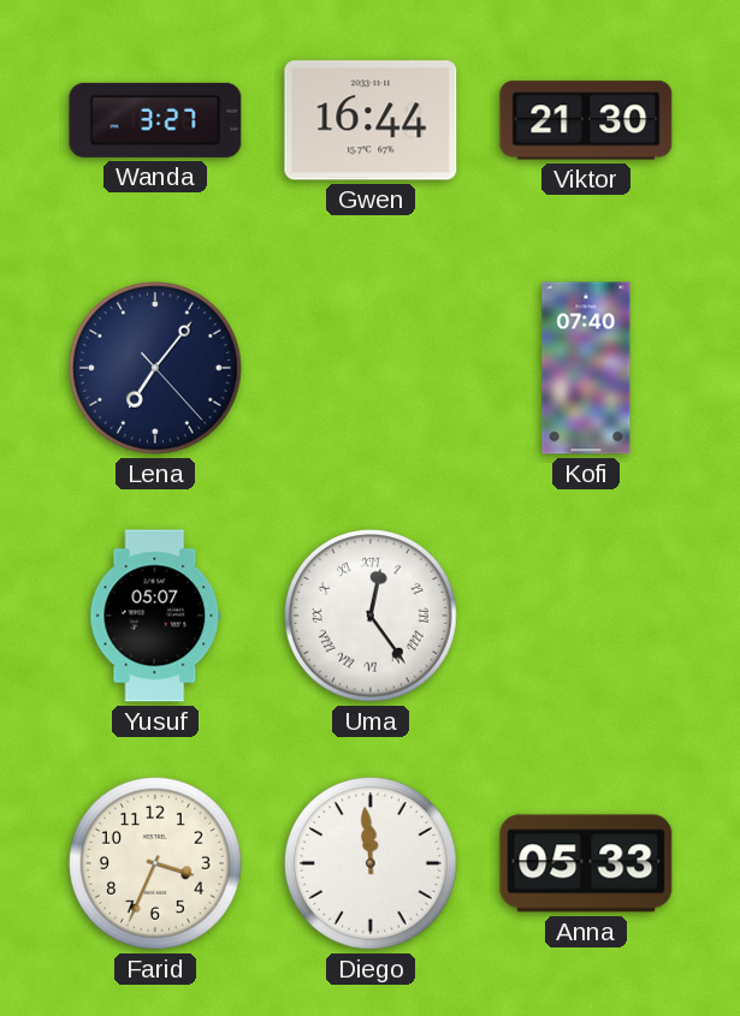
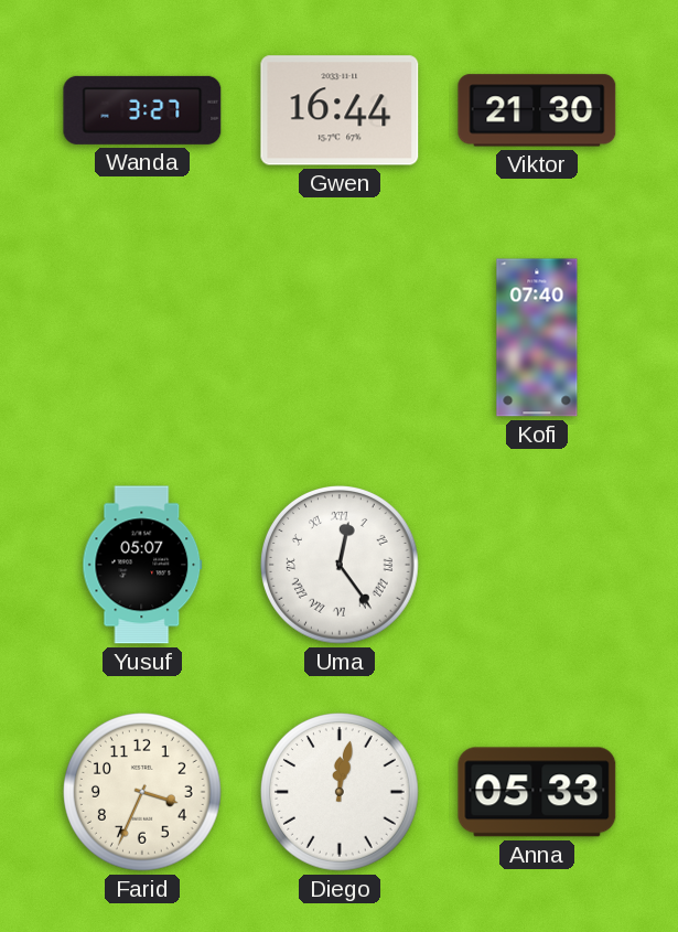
Lena: 7:06 -> none (156, 369)
Diego: 11:59 -> 12:02 (341, 793)
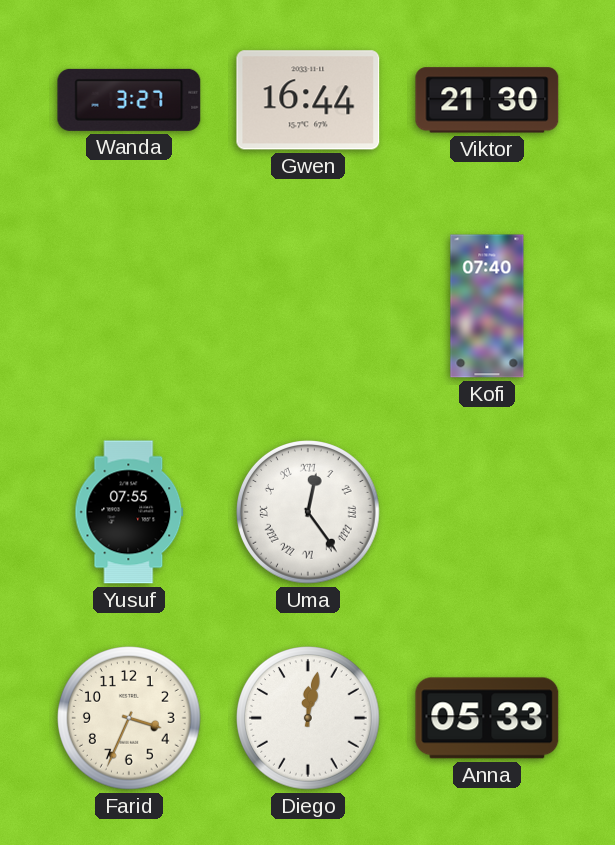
Yusuf: 05:07 -> 07:55 (129, 512)
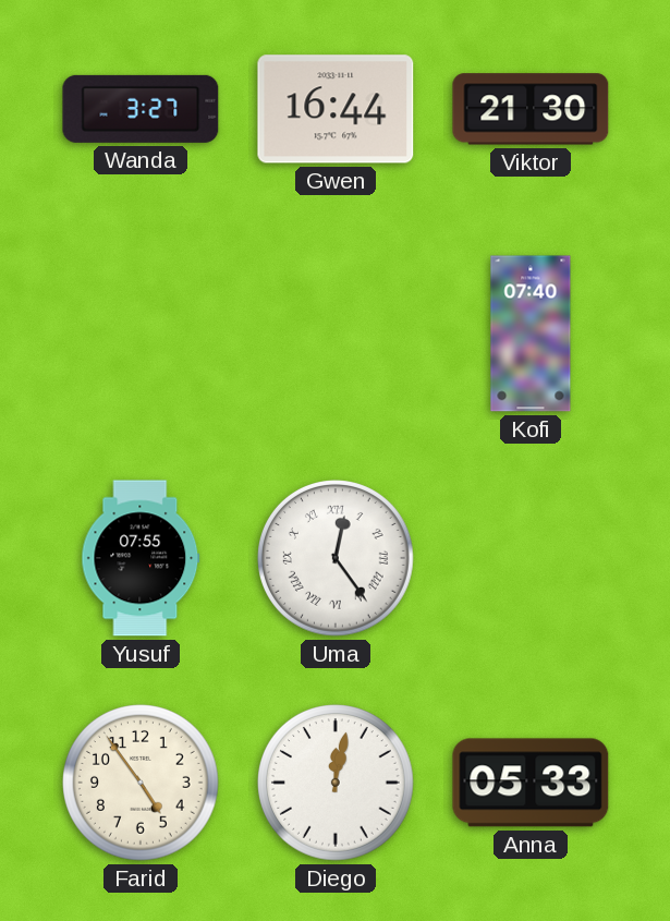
Farid: 3:34 -> 4:54 (142, 784)
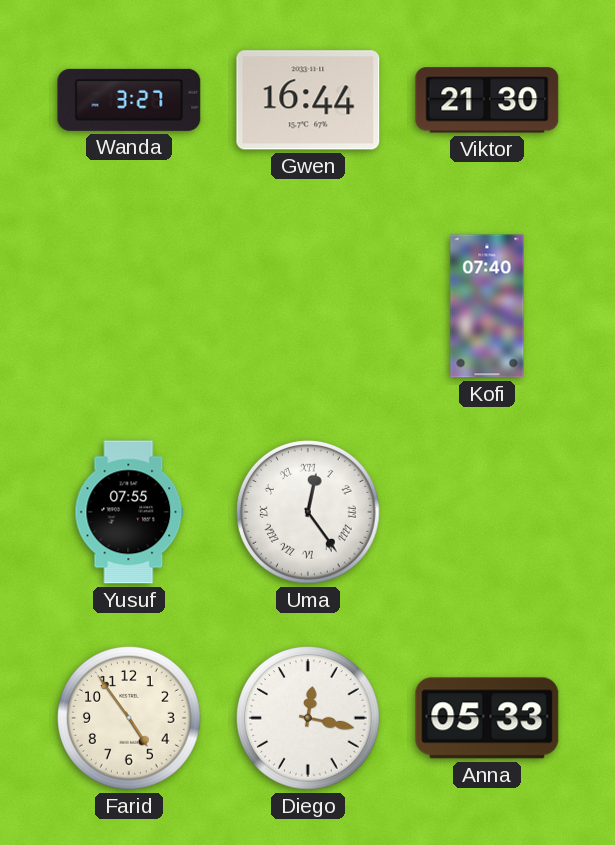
Diego: 12:02 -> 12:17 (309, 719)
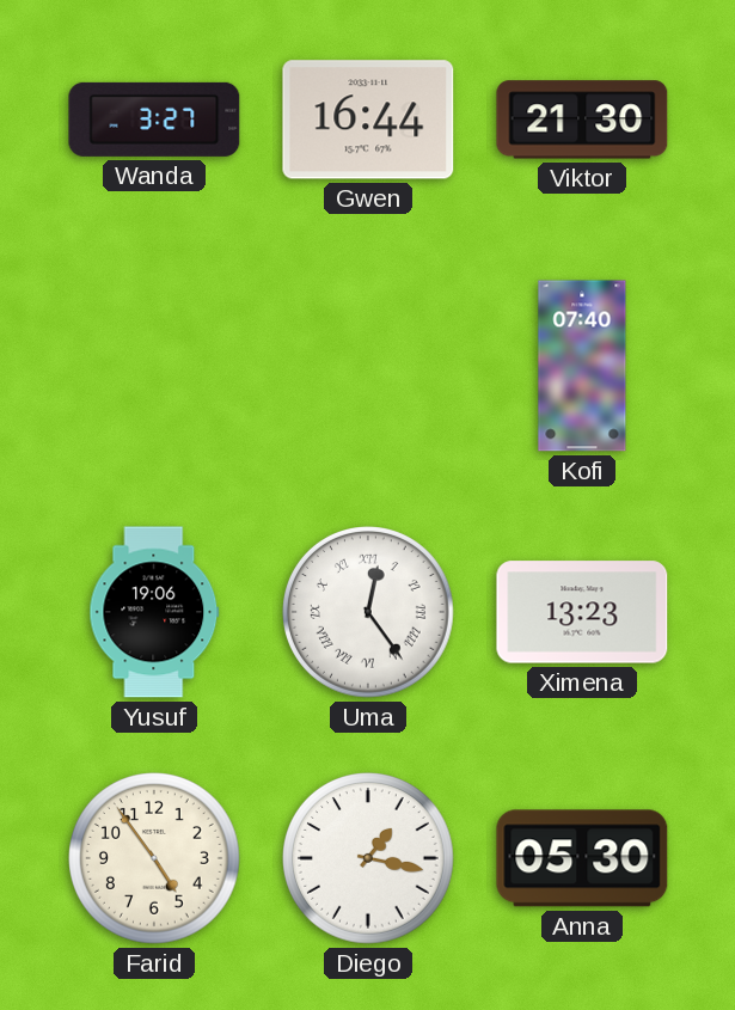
Yusuf: 07:55 -> 19:06 (154, 612)
Ximena: none -> 13:23 (582, 612)
Diego: 12:17 -> 1:17 (369, 859)
Anna: 05:33 -> 05:30 (582, 858)
